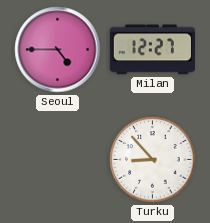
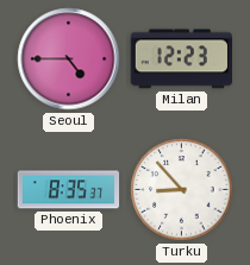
Milan: 12:27 -> 12:23 (181, 59)
Phoenix: none -> 8:35 (69, 190)
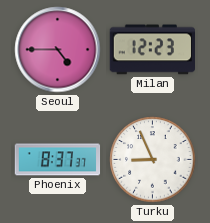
Phoenix: 8:35 -> 8:37 (58, 160)
Turku: 8:53 -> 8:56 (153, 160)
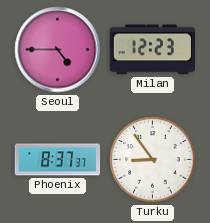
Turku: 8:56 -> 8:54 (153, 160)
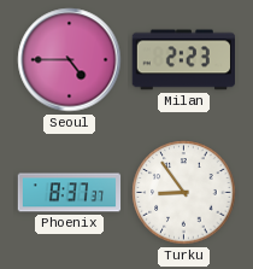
Milan: 12:23 -> 2:23 (183, 60)
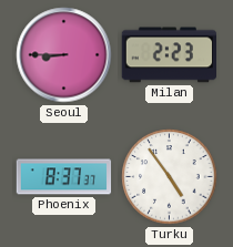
Seoul: 4:45 -> 8:45 (64, 55)
Turku: 8:54 -> 4:54 (170, 177)
